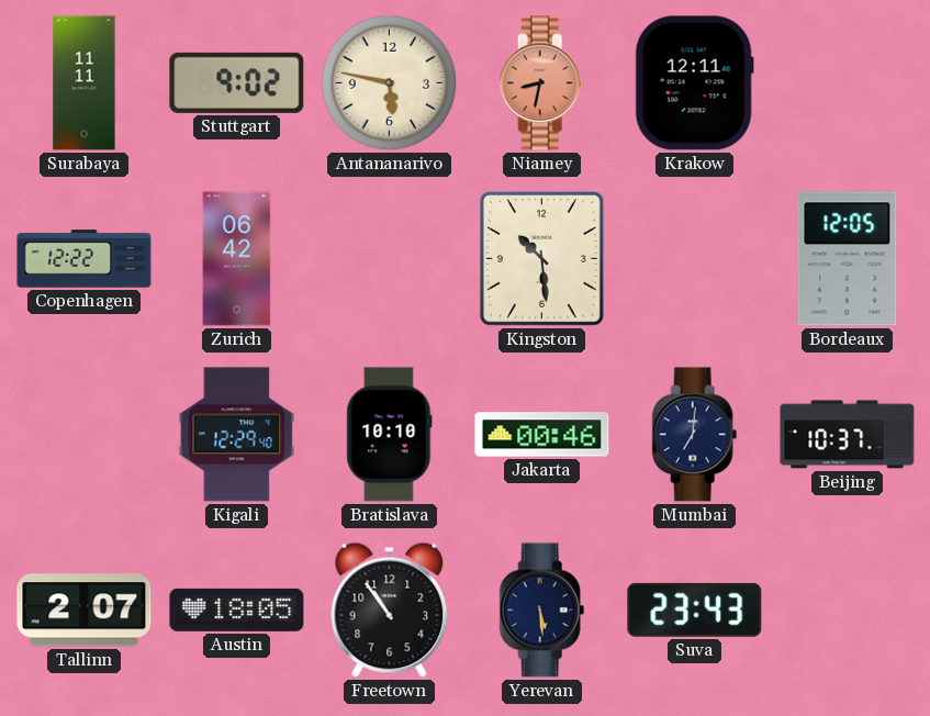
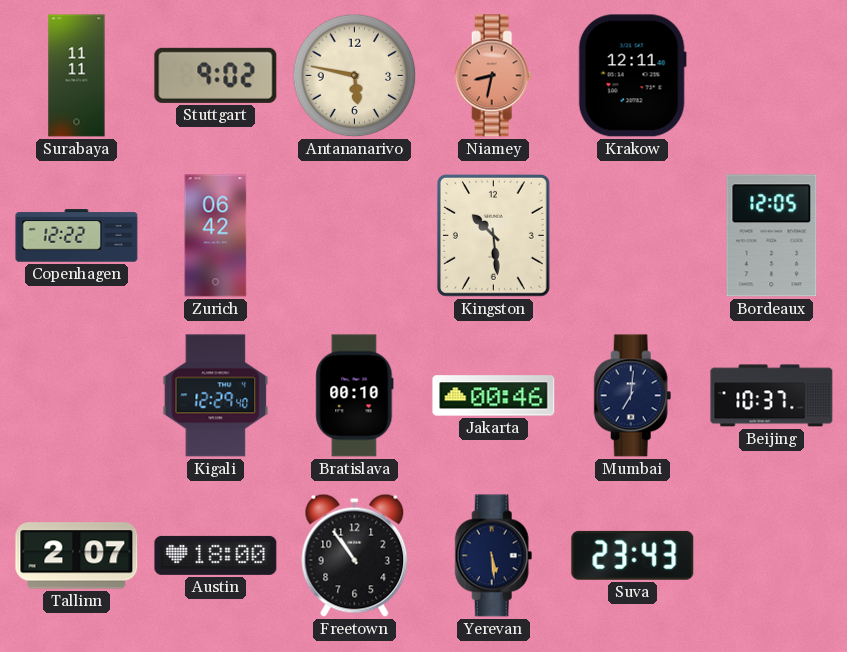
Bratislava: 10:10 -> 00:10 (355, 396)
Austin: 18:05 -> 18:00 (216, 555)
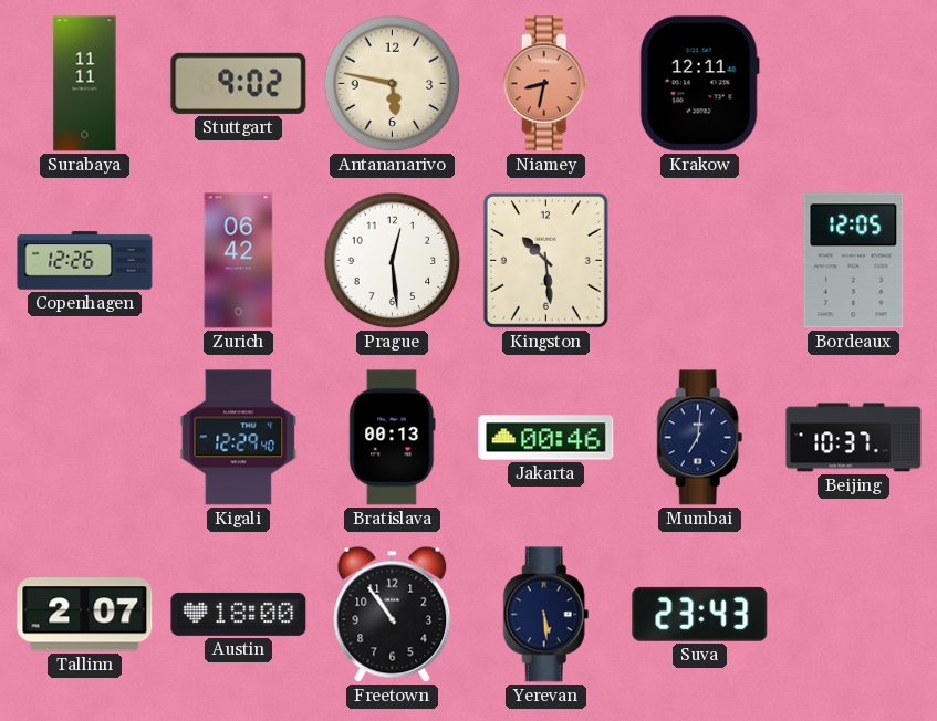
Copenhagen: 12:22 -> 12:26 (85, 261)
Prague: none -> 12:29 (393, 261)
Bratislava: 00:10 -> 00:13 (393, 438)
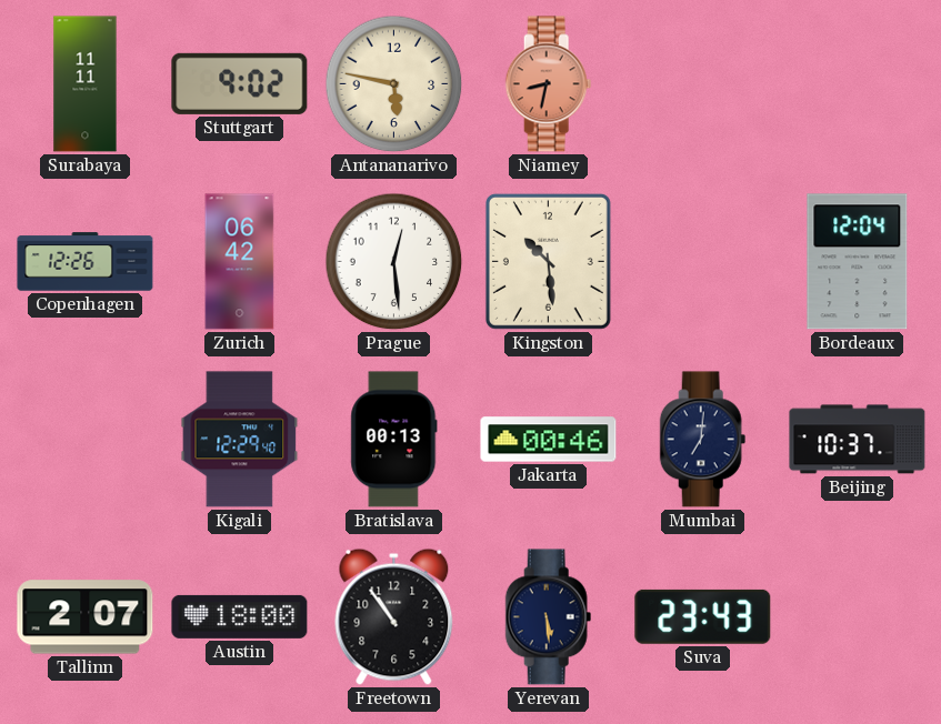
Krakow: 12:11 -> none (699, 84)
Bordeaux: 12:05 -> 12:04 (858, 262)
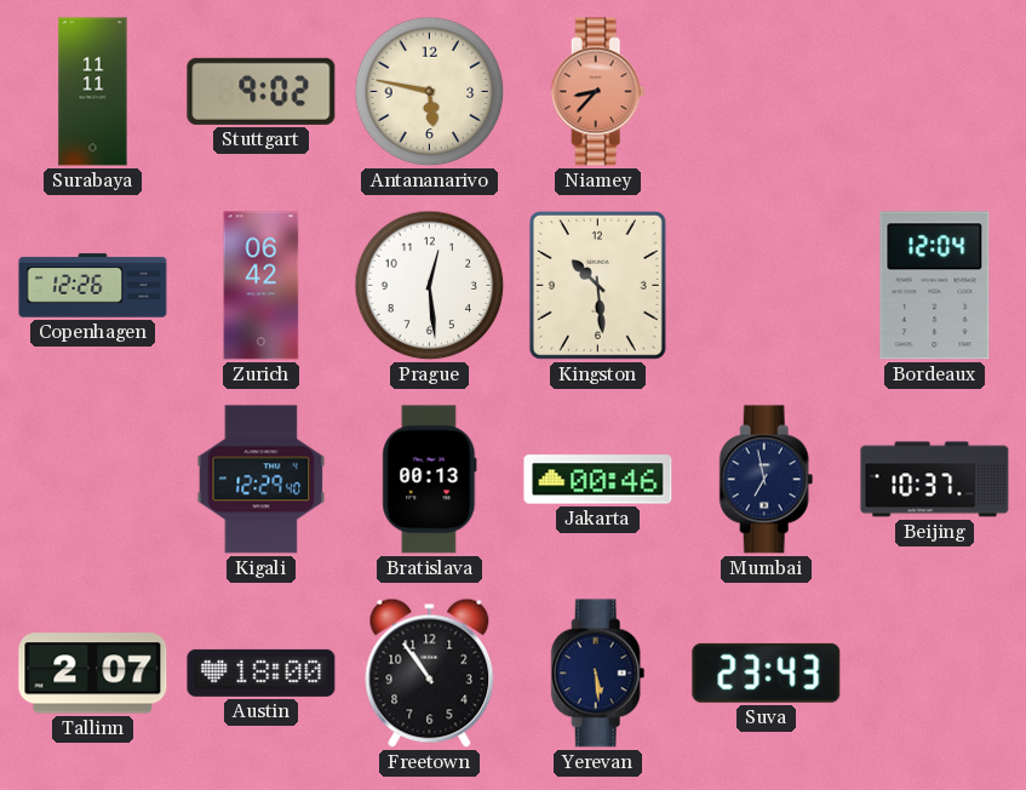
Niamey: 8:32 -> 8:37 (598, 92)
Mumbai: 7:01 -> 6:58 (767, 480)
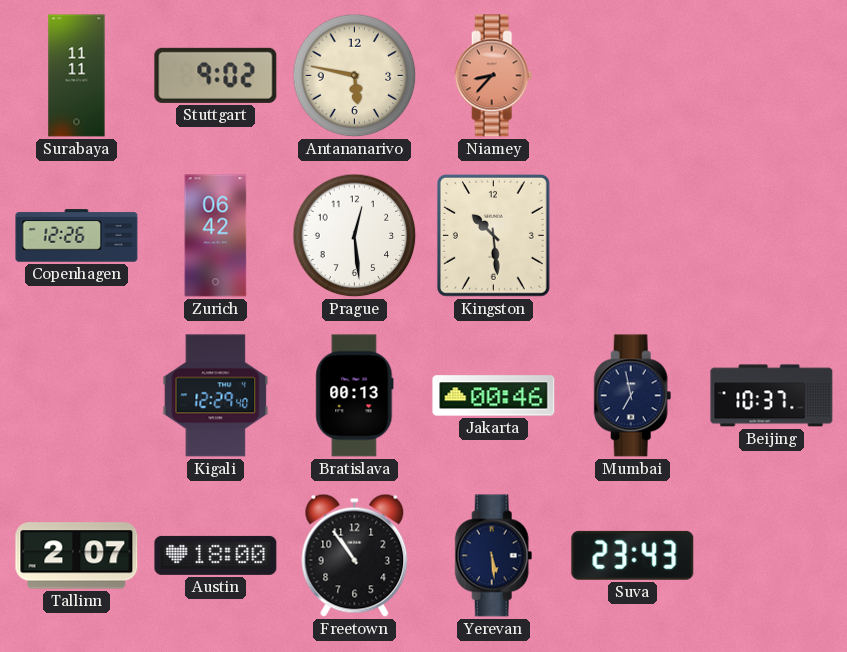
Bordeaux: 12:04 -> none (935, 286)
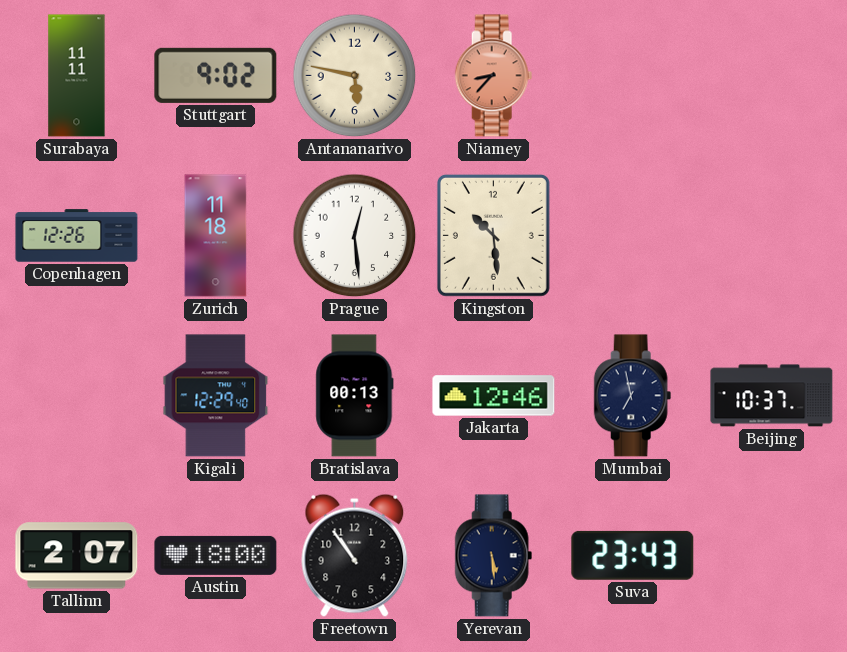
Zurich: 06:42 -> 11:18 (216, 236)
Jakarta: 00:46 -> 12:46 (494, 396)
